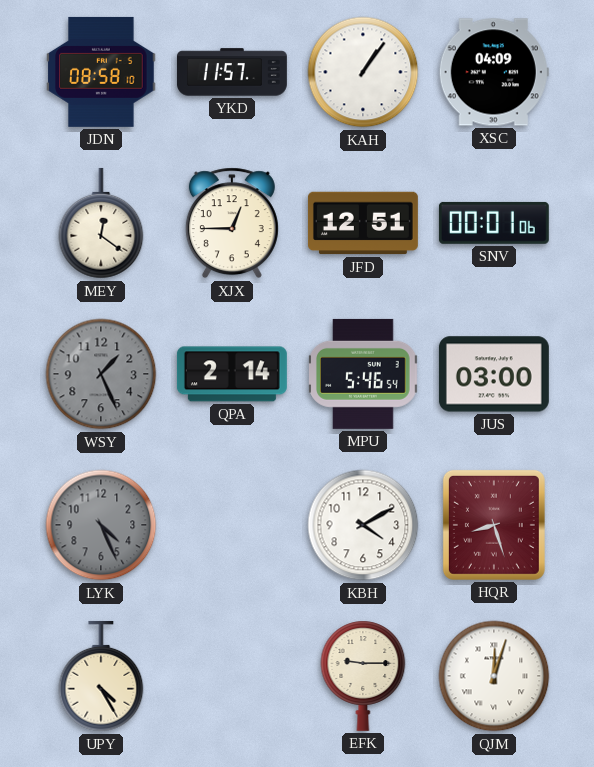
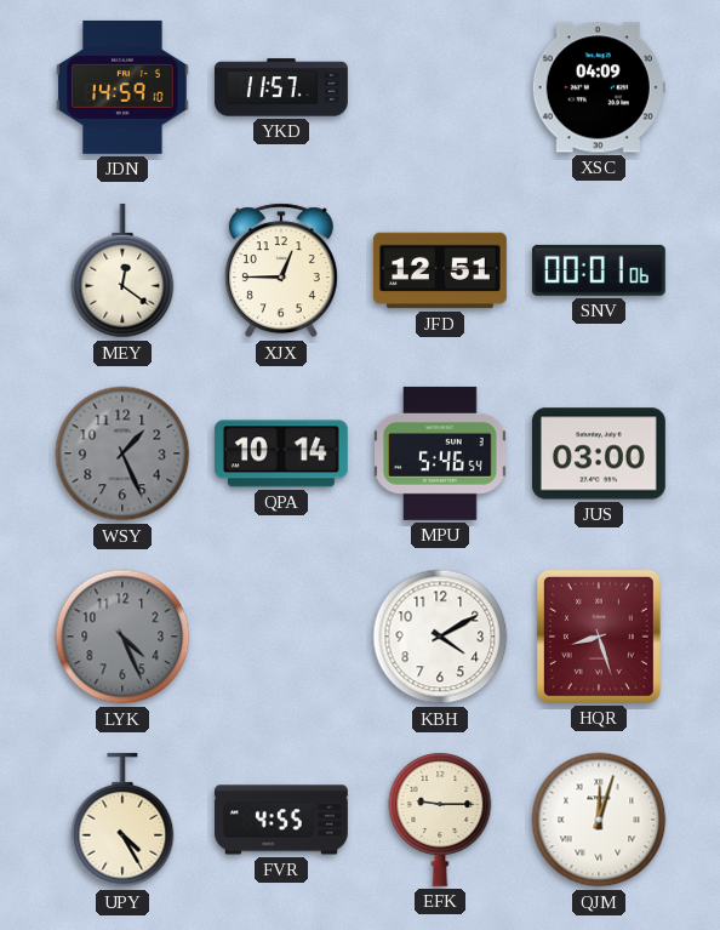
JDN: 08:58 -> 14:59 (122, 87)
KAH: 1:06 -> none (363, 72)
QPA: 2:14 -> 10:14 (281, 453)
FVR: none -> 4:55 (281, 820)
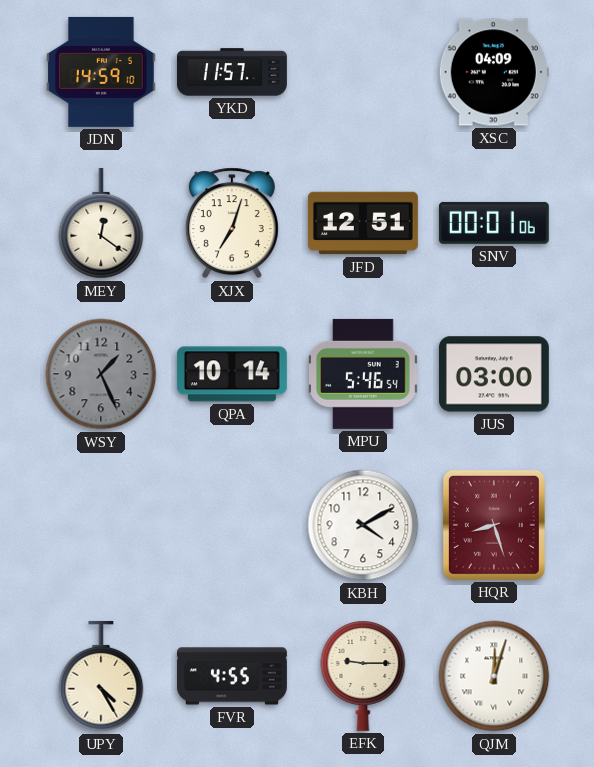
XJX: 12:45 -> 7:03 (232, 223)
LYK: 4:26 -> none (122, 637)
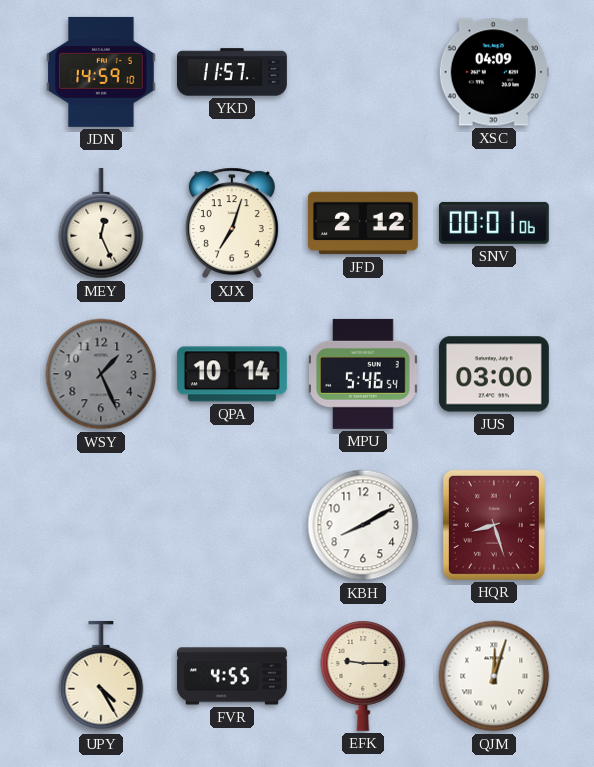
MEY: 12:21 -> 12:26 (101, 223)
JFD: 12:51 -> 2:12 (363, 223)
KBH: 4:10 -> 8:10 (363, 525)
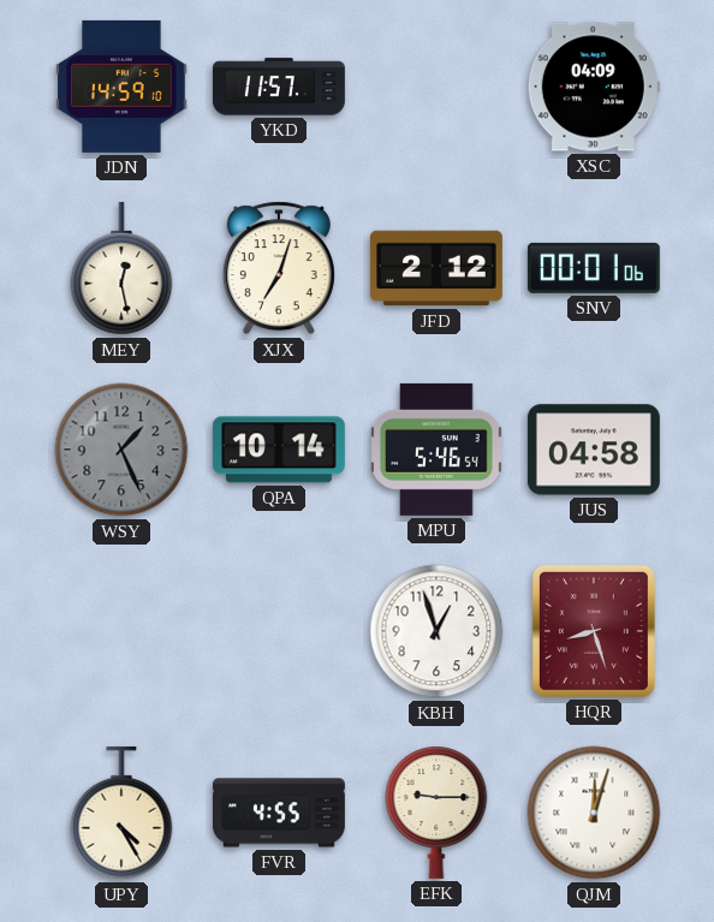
MEY: 12:26 -> 12:28 (121, 268)
JUS: 03:00 -> 04:58 (594, 450)
KBH: 8:10 -> 12:57 (436, 631)
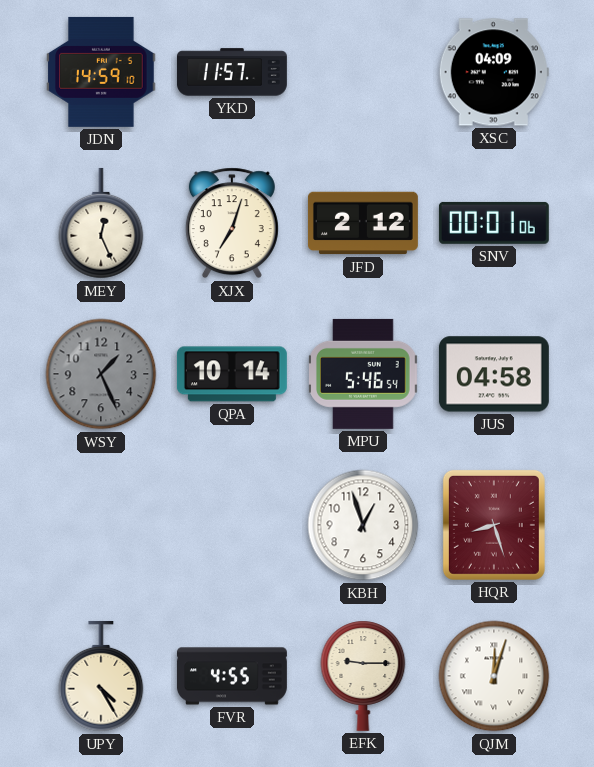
MEY: 12:28 -> 12:26 (101, 223)
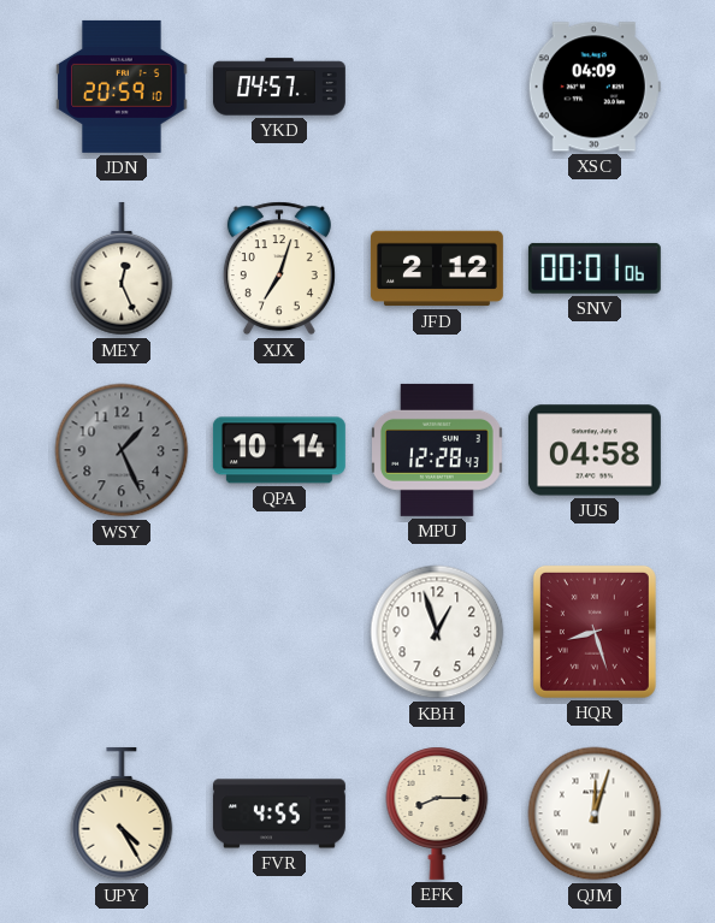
JDN: 14:59 -> 20:59 (122, 87)
YKD: 11:57 -> 04:57 (279, 87)
MPU: 5:46 -> 12:28 (438, 450)
EFK: 9:15 -> 8:15 (437, 813)
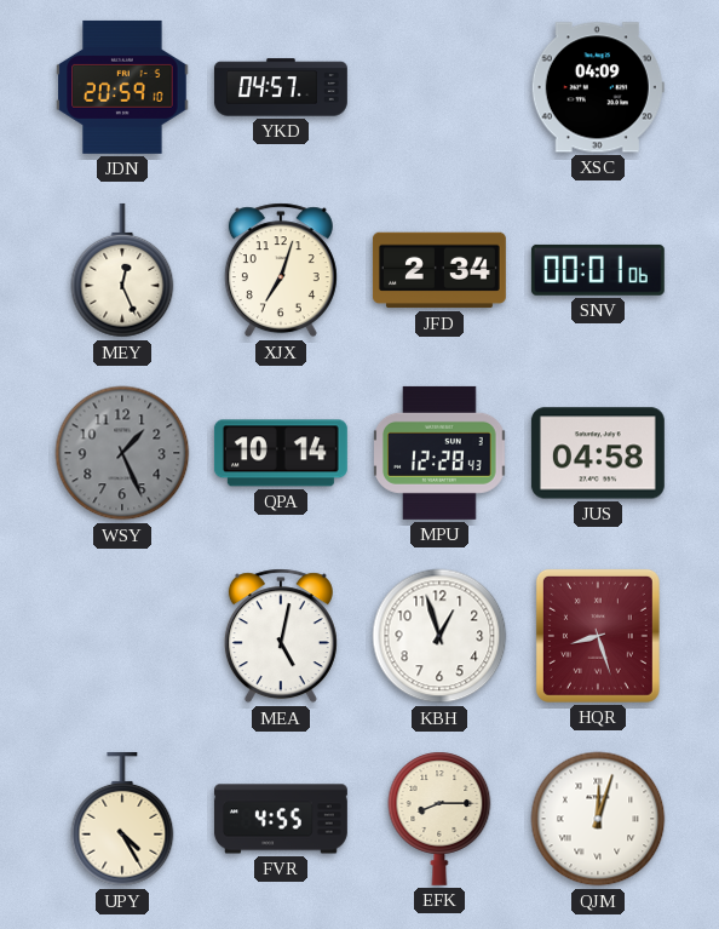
JFD: 2:12 -> 2:34 (439, 270)
MEA: none -> 5:02 (281, 636)
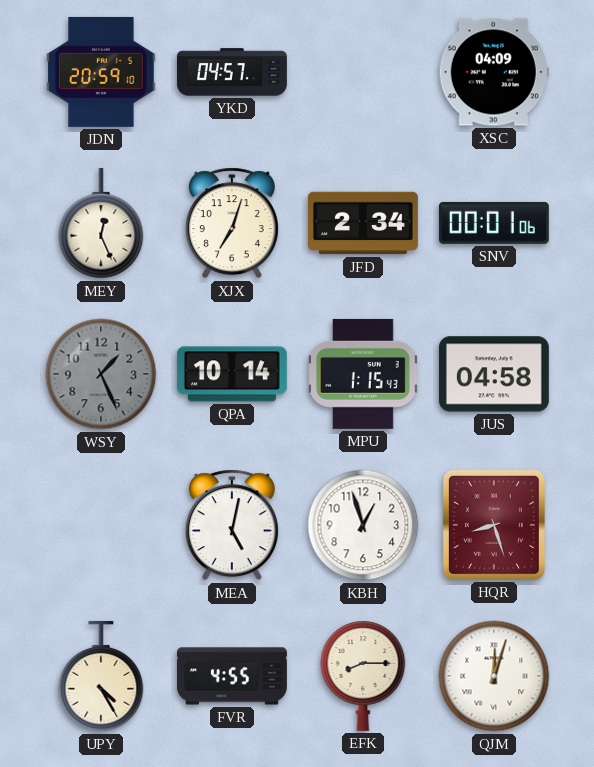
MPU: 12:28 -> 1:15 (364, 374)
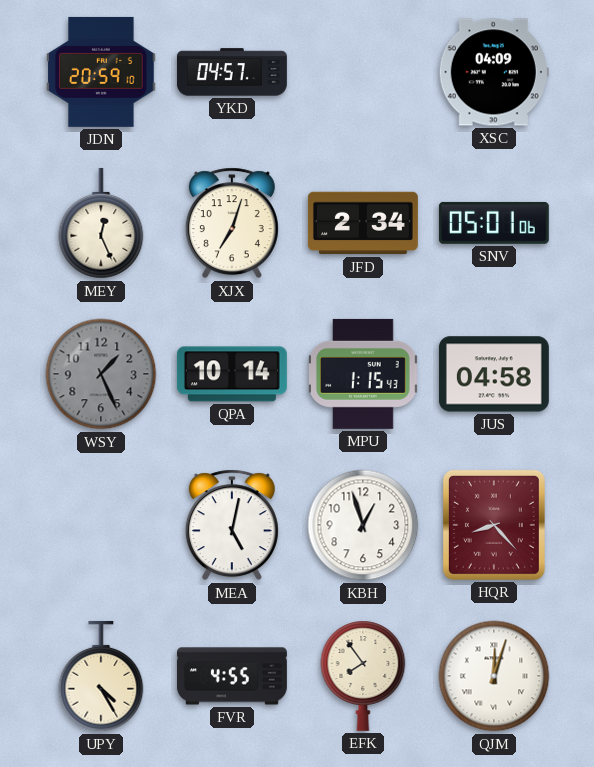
SNV: 00:01 -> 05:01 (494, 223)
HQR: 8:27 -> 8:23 (494, 525)
EFK: 8:15 -> 7:54 (363, 676)
